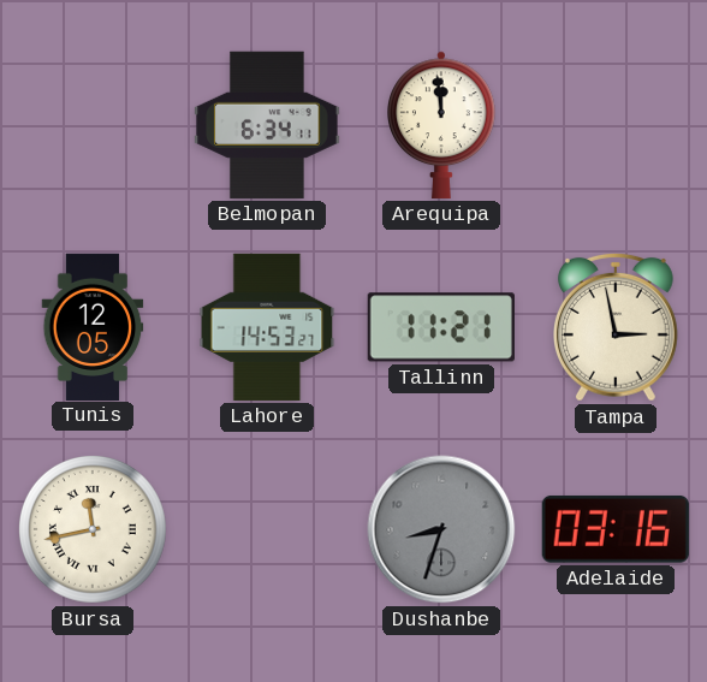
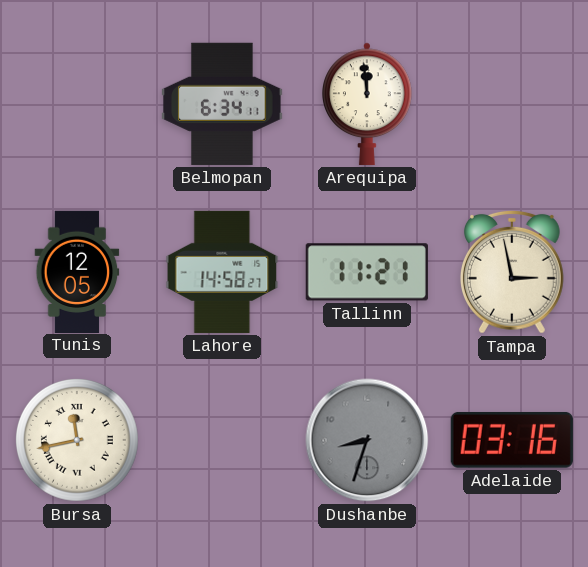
Lahore: 14:53 -> 14:58 (222, 272)
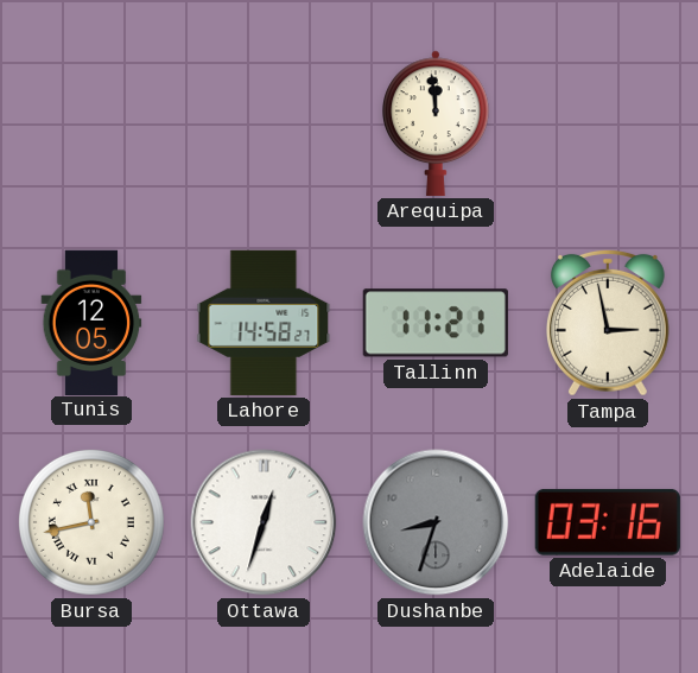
Belmopan: 6:34 -> none (222, 104)
Ottawa: none -> 12:33 (264, 522)
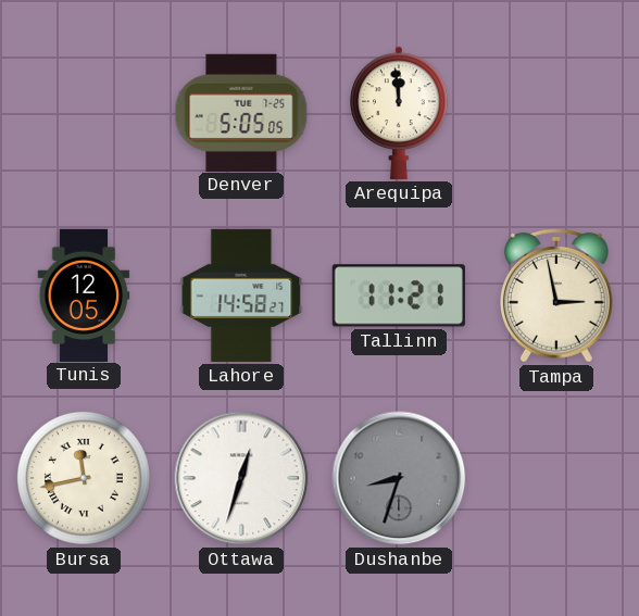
Denver: none -> 5:05 (241, 112)
Adelaide: 03:16 -> none (608, 522)
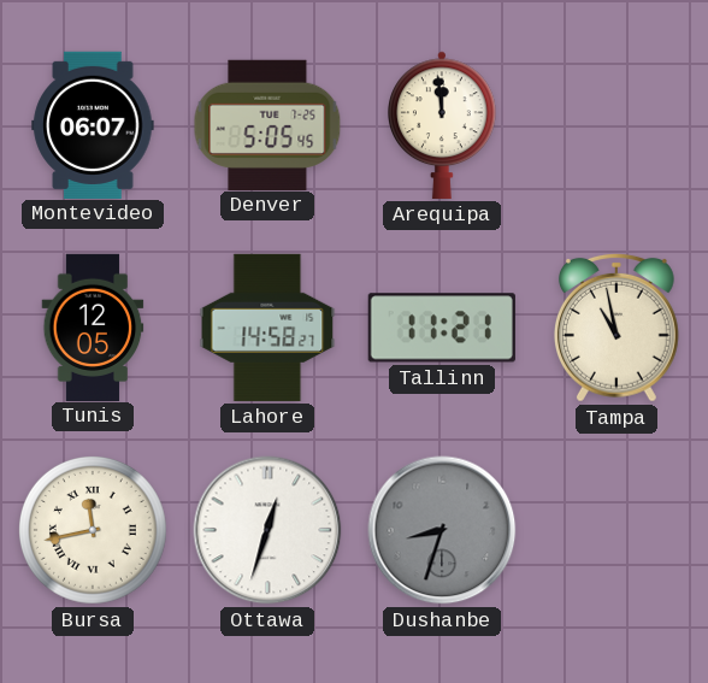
Montevideo: none -> 06:07 (93, 124)
Denver: 5:05:05 -> 5:05:45 (267, 124)
Tampa: 2:58 -> 10:58 (616, 328)
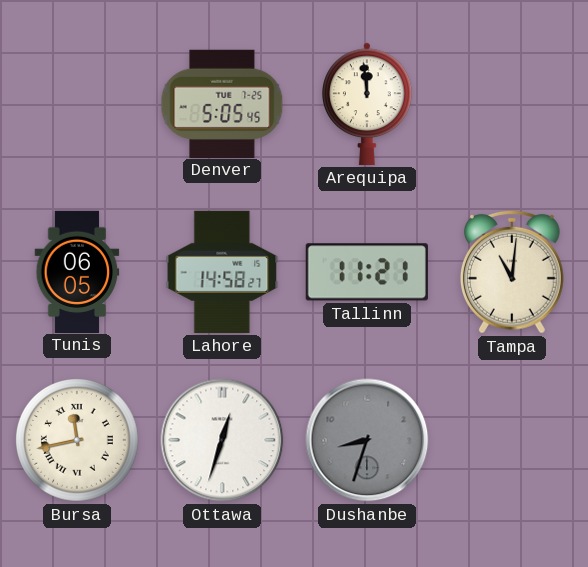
Montevideo: 06:07 -> none (93, 124)
Tunis: 12:05 -> 06:05 (77, 271)
Tampa: 10:58 -> 11:01 (512, 272)
